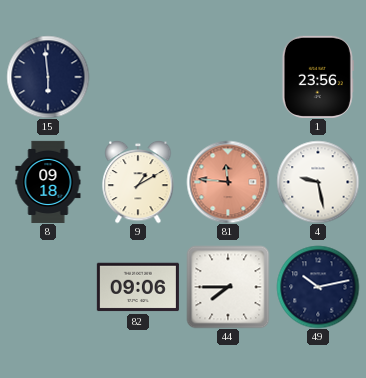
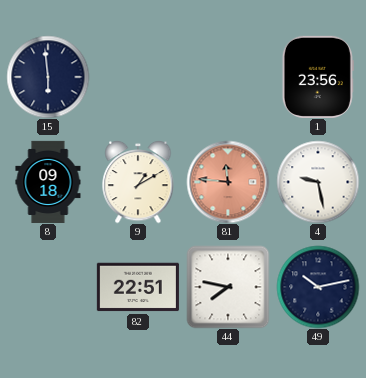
82: 09:06 -> 22:51 (138, 287)
44: 7:45 -> 7:47 (228, 287)
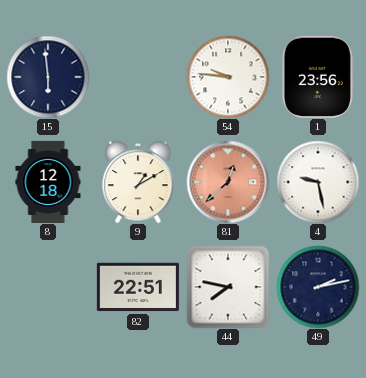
54: none -> 9:46 (228, 77)
8: 09:18 -> 12:18 (48, 182)
81: 11:46 -> 12:38 (228, 182)
49: 10:13 -> 2:13 (318, 287)
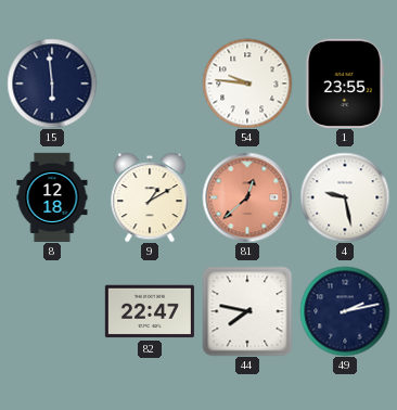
1: 23:56 -> 23:55 (345, 84)
82: 22:51 -> 22:47 (150, 311)
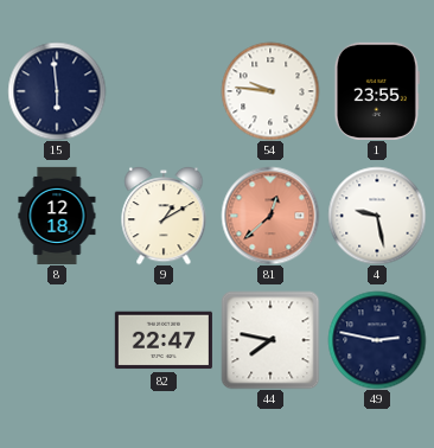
49: 2:13 -> 2:47 (377, 340)
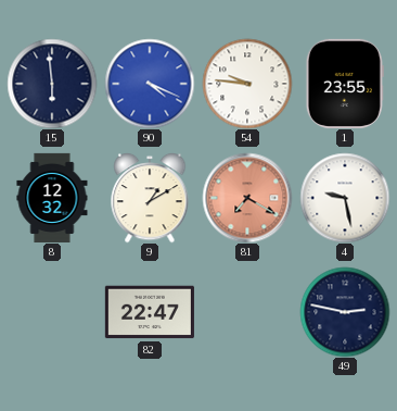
90: none -> 4:19 (150, 84)
8: 12:18 -> 12:32 (52, 198)
81: 12:38 -> 7:20 (247, 198)
44: 7:47 -> none (270, 340)
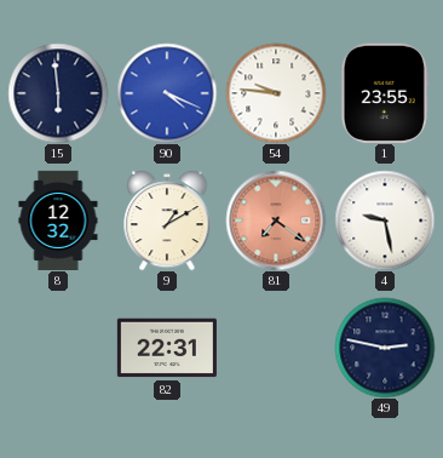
81: 7:20 -> 7:21 (276, 221)
82: 22:47 -> 22:31 (167, 348)
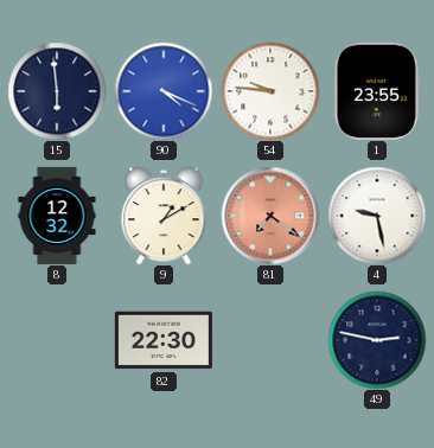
82: 22:31 -> 22:30 (164, 340)
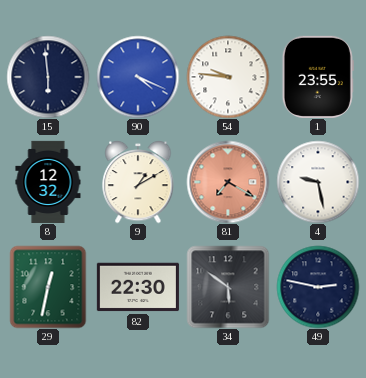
81: 7:21 -> 7:20 (228, 182)
29: none -> 12:32 (48, 287)
34: none -> 5:51 (228, 287)
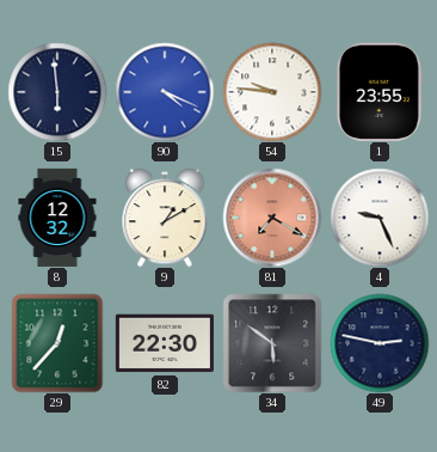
4: 9:28 -> 9:26 (380, 218)
29: 12:32 -> 12:37 (57, 343)
